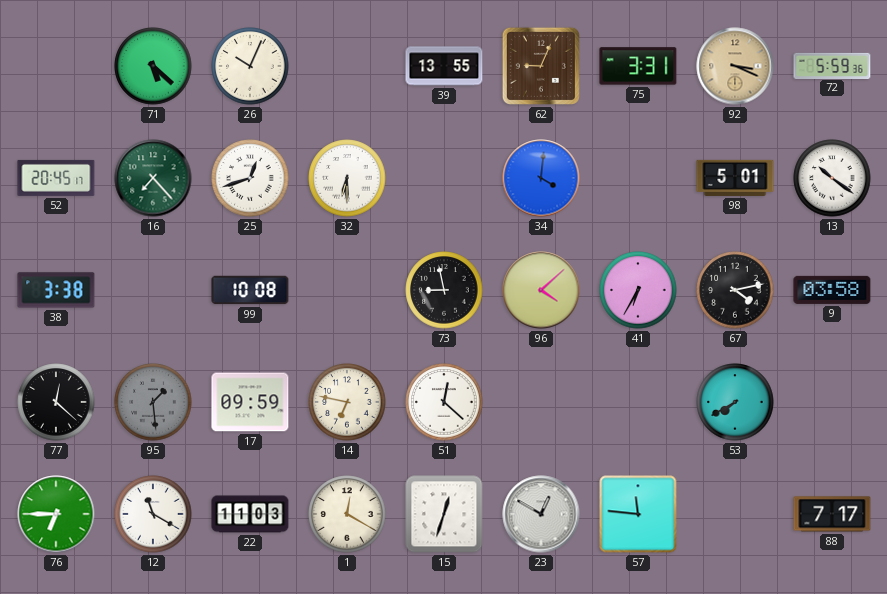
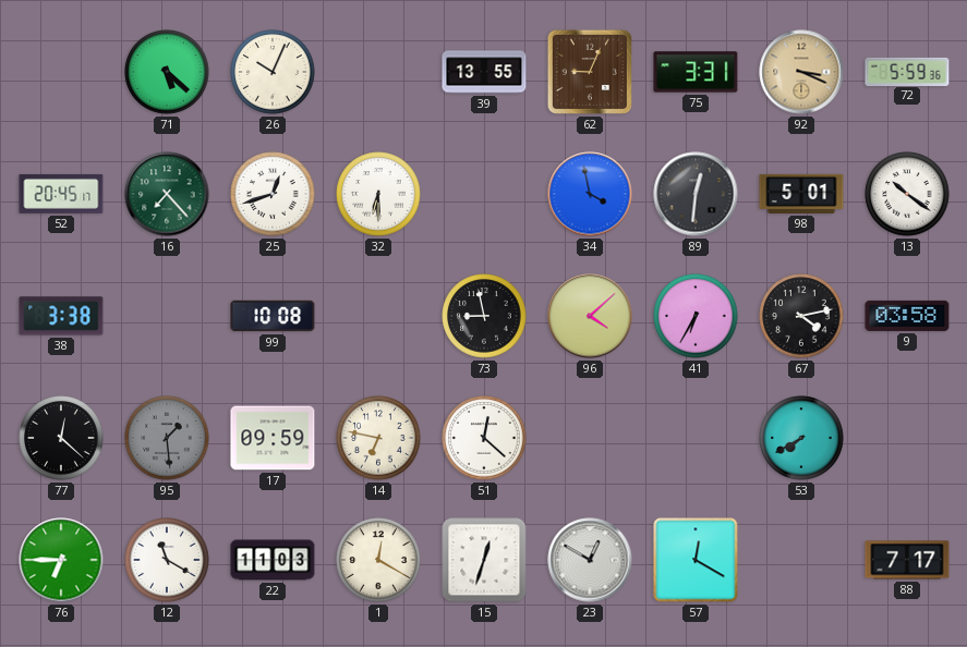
34: 4:01 -> 3:58 (590, 194)
89: none -> 12:31 (696, 194)
57: 11:46 -> 12:20 (696, 560)
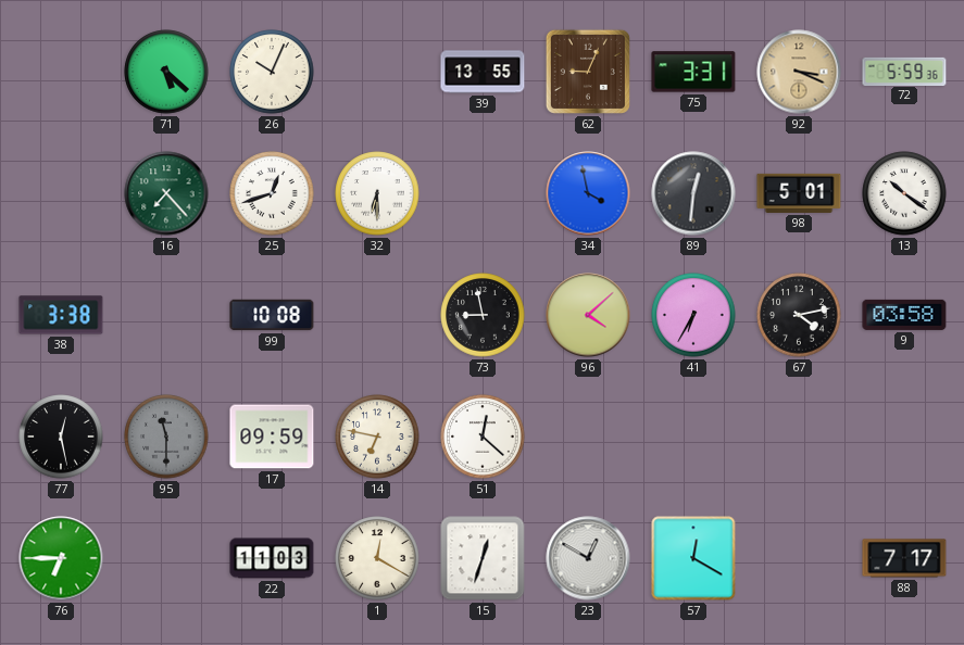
52: 20:45 -> none (61, 194)
77: 12:22 -> 12:28 (61, 437)
95: 1:29 -> 11:30 (166, 437)
53: 7:40 -> none (801, 438)
12: 11:20 -> none (167, 560)
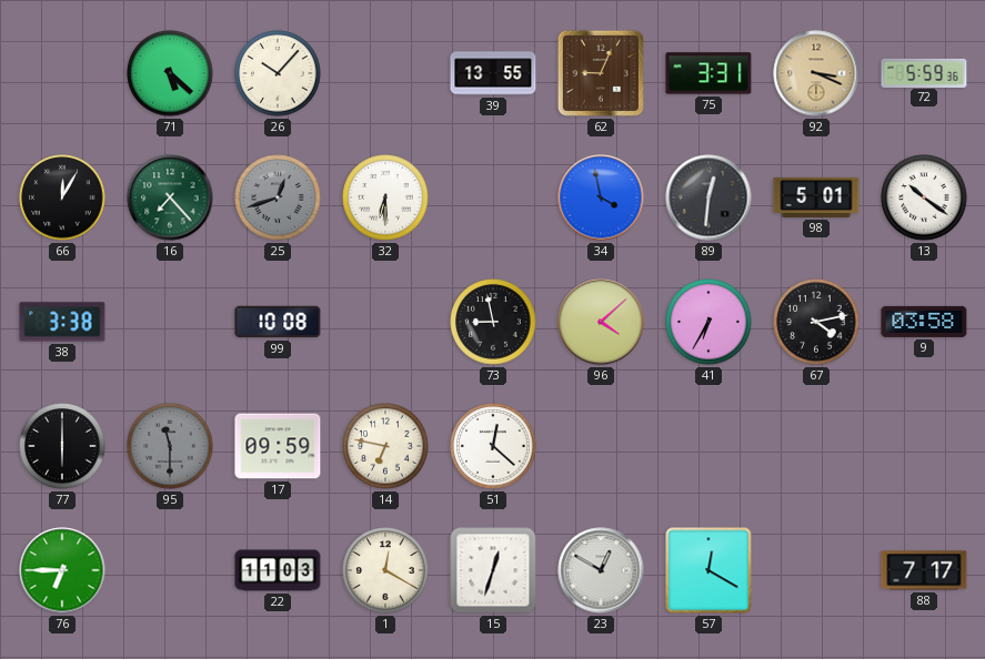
26: 10:04 -> 10:07 (278, 73)
66: none -> 12:05 (62, 197)
25 dial: white -> grey (278, 197)
77: 12:28 -> 6:00 (62, 446)
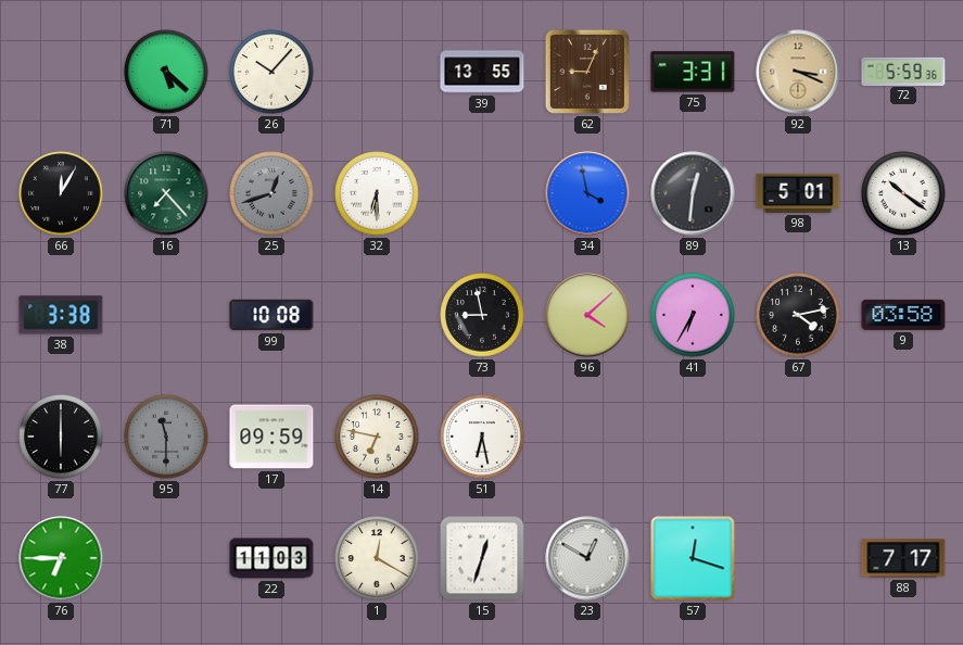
51: 12:22 -> 6:28 (482, 437)
57: 12:20 -> 12:18 (693, 558)
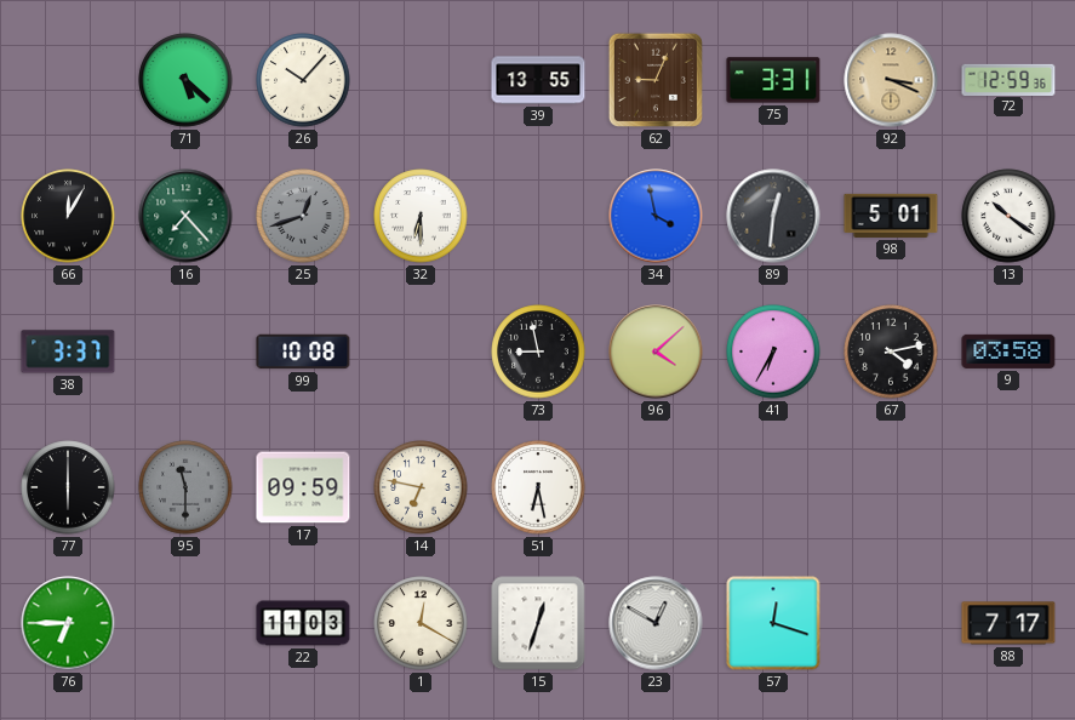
72: 5:59 -> 12:59 (1008, 79)
38: 3:38 -> 3:37 (68, 352)
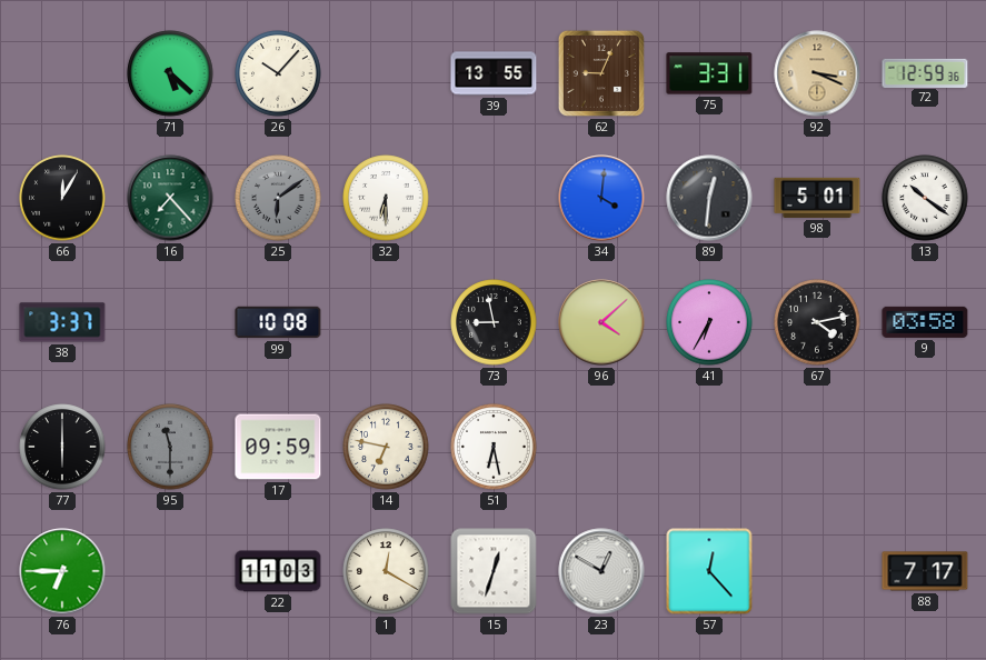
25: 12:42 -> 6:09 (278, 198)
34: 3:58 -> 4:01 (601, 198)
57: 12:18 -> 12:23 (709, 571)
